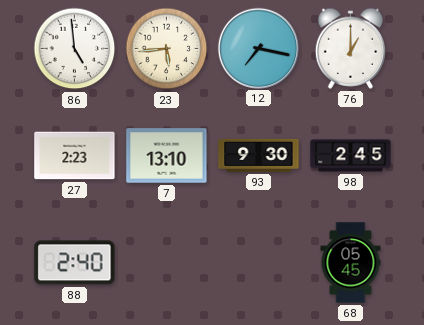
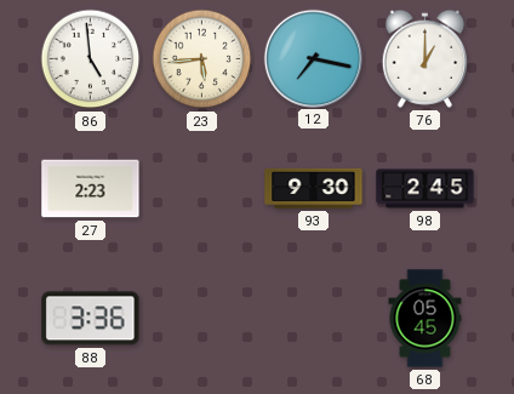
7: 13:10 -> none (167, 156)
88: 2:40 -> 3:36 (91, 319)
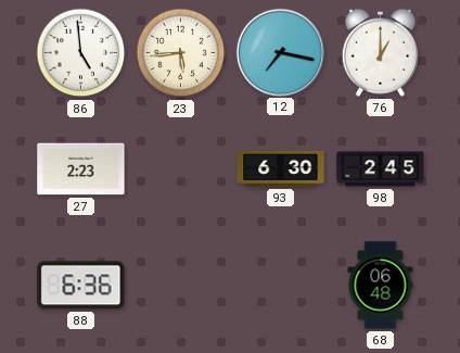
93: 9:30 -> 6:30 (281, 168)
88: 3:36 -> 6:36 (81, 286)
68: 05:45 -> 06:48 (381, 286)
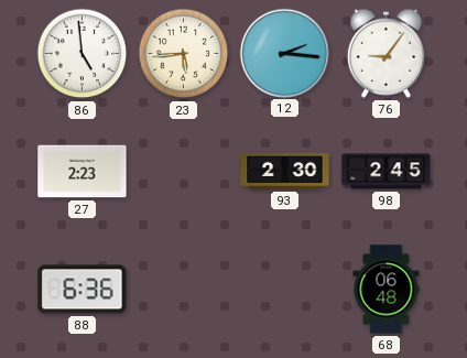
12: 7:17 -> 2:16 (284, 53)
76: 1:00 -> 9:06 (385, 53)
93: 6:30 -> 2:30 (285, 171)
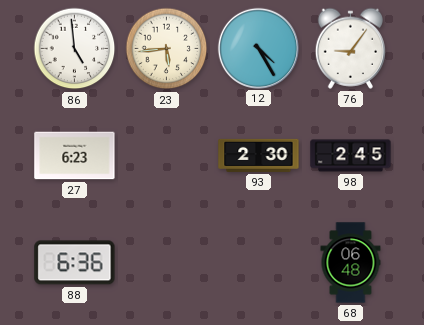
12: 2:16 -> 4:25 (258, 48)
27: 2:23 -> 6:23 (75, 156)
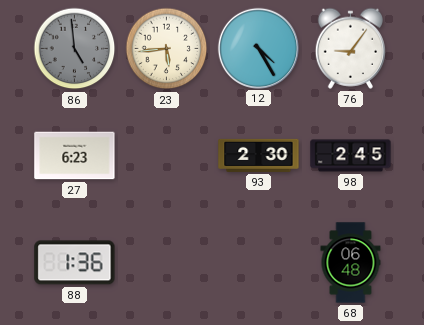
86 dial: white -> grey (75, 49)
88: 6:36 -> 1:36 (75, 263)
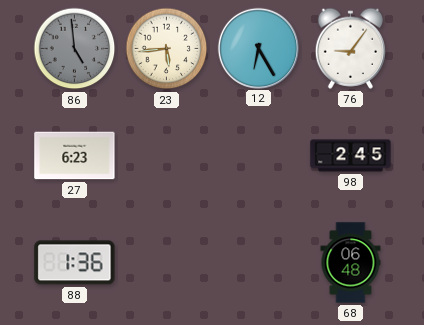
12: 4:25 -> 6:25 (258, 48)
93: 2:30 -> none (259, 155)
